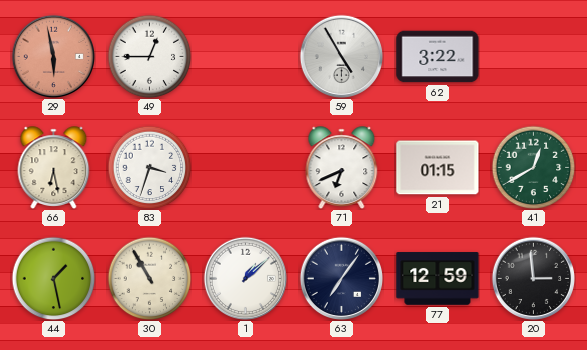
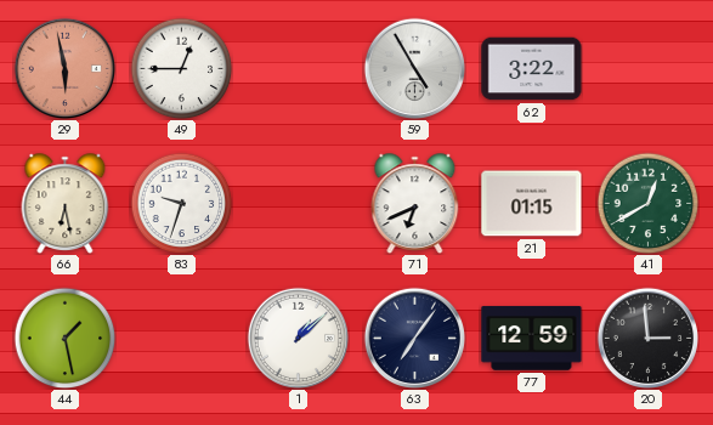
83: 3:33 -> 9:33 (181, 203)
30: 10:55 -> none (149, 278)
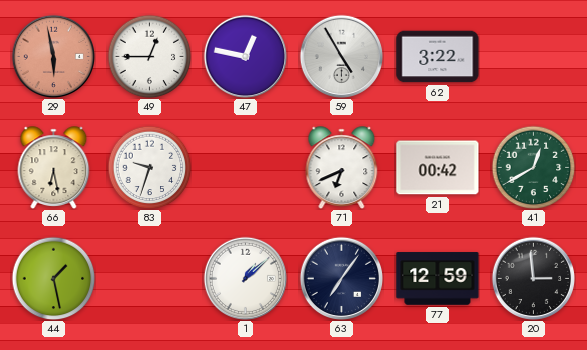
47: none -> 12:47 (245, 56)
21: 01:15 -> 00:42 (438, 168)
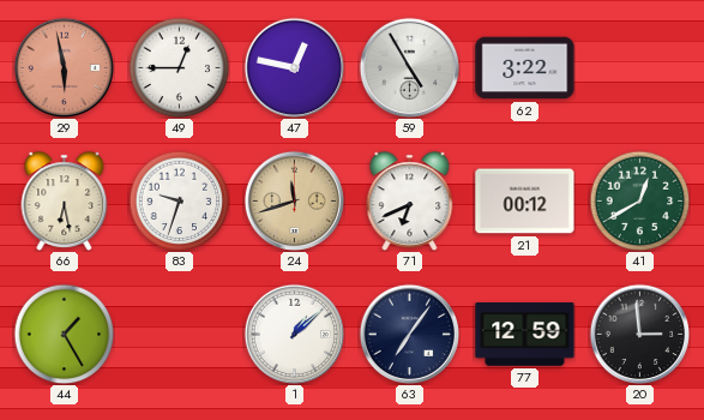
24: none -> 11:42 (294, 200)
21: 00:42 -> 00:12 (525, 202)
44: 1:28 -> 1:25 (64, 334)
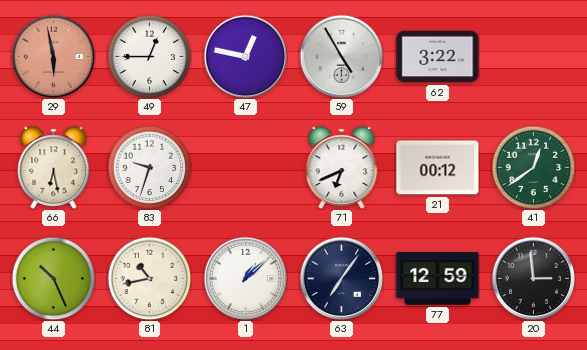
24: 11:42 -> none (294, 200)
41: 12:40 -> 12:39 (533, 167)
44: 1:25 -> 10:26 (53, 278)
81: none -> 10:43 (149, 278)
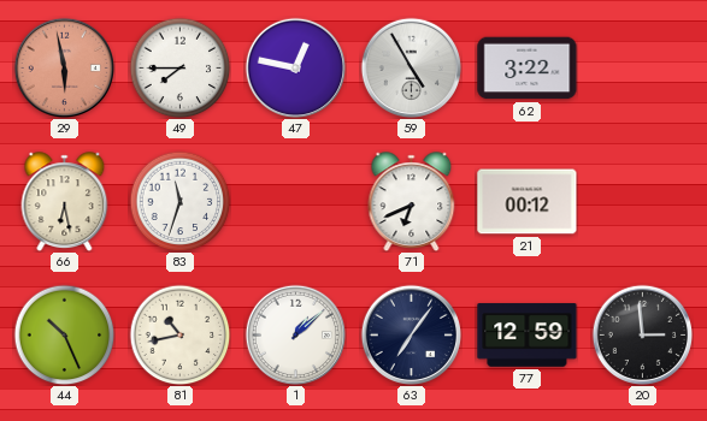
49: 12:45 -> 7:45 (179, 67)
83: 9:33 -> 11:33 (179, 201)
41: 12:39 -> none (533, 167)
